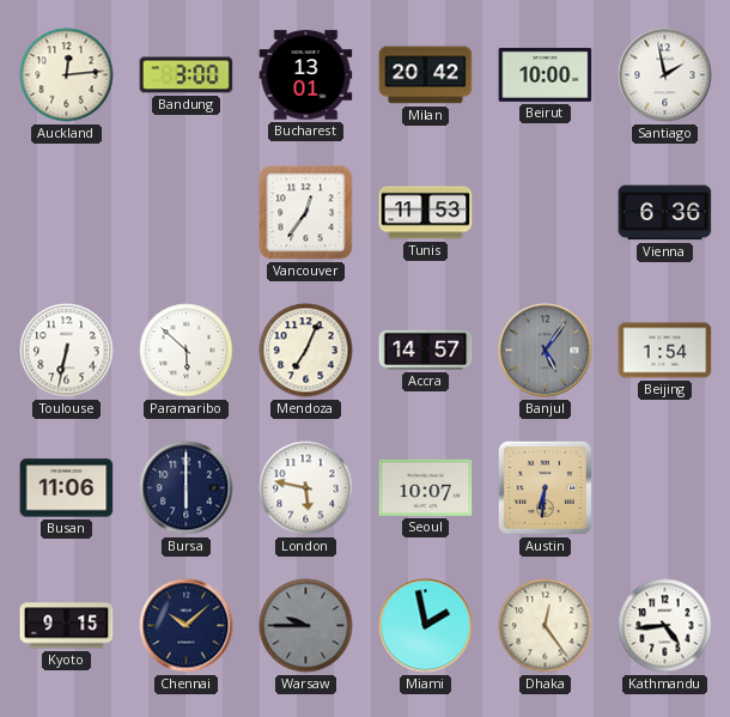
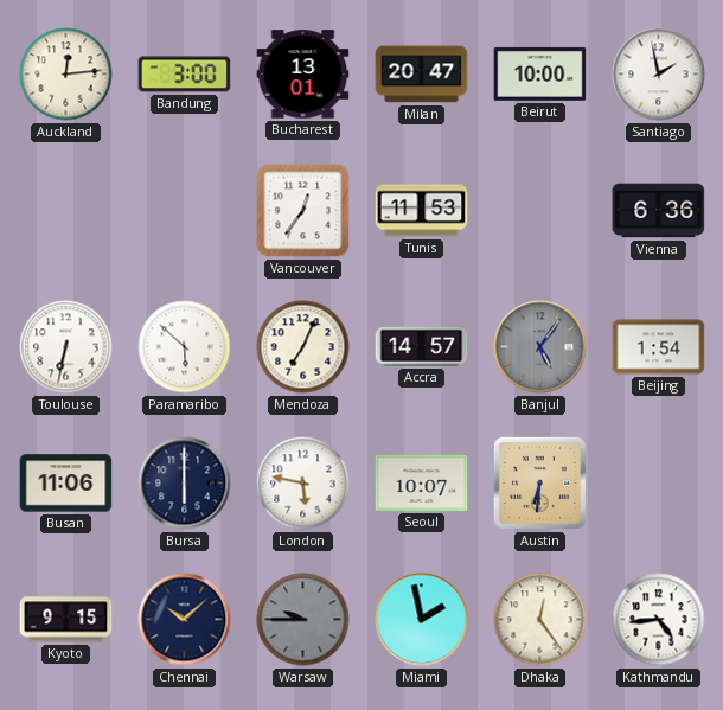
Milan: 20:42 -> 20:47 (422, 75)
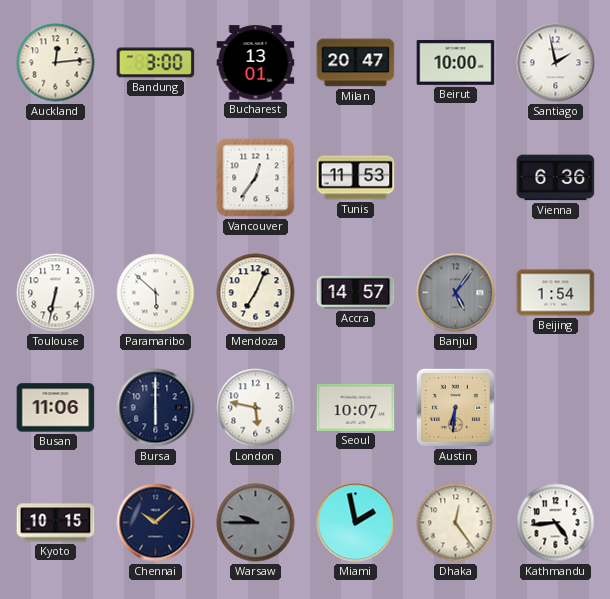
Kyoto: 9:15 -> 10:15 (56, 523)
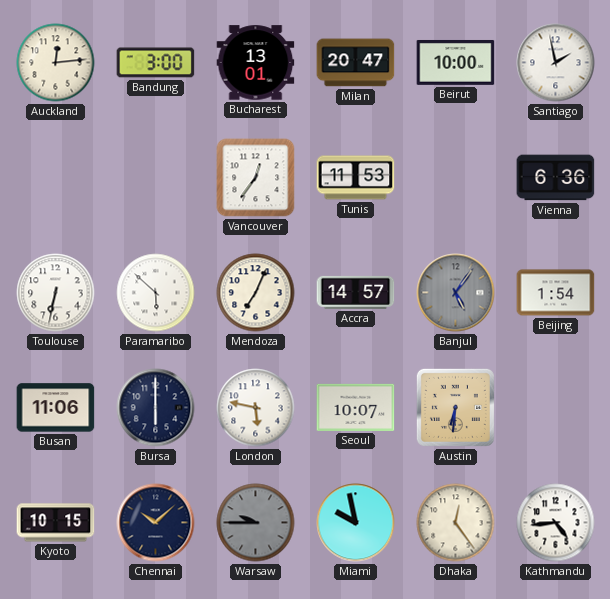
Miami: 1:58 -> 9:58 (356, 523)
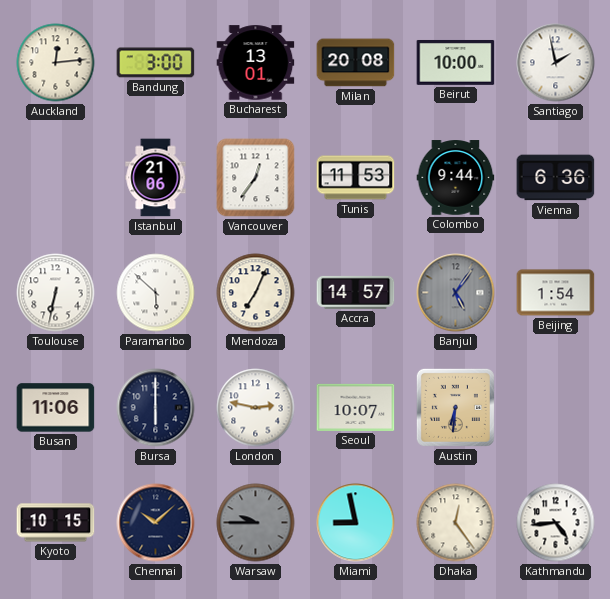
Milan: 20:47 -> 20:08 (356, 63)
Istanbul: none -> 21:06 (156, 178)
Colombo: none -> 9:44 (456, 178)
London: 5:47 -> 2:47 (256, 408)
Miami: 9:58 -> 8:58 (356, 523)
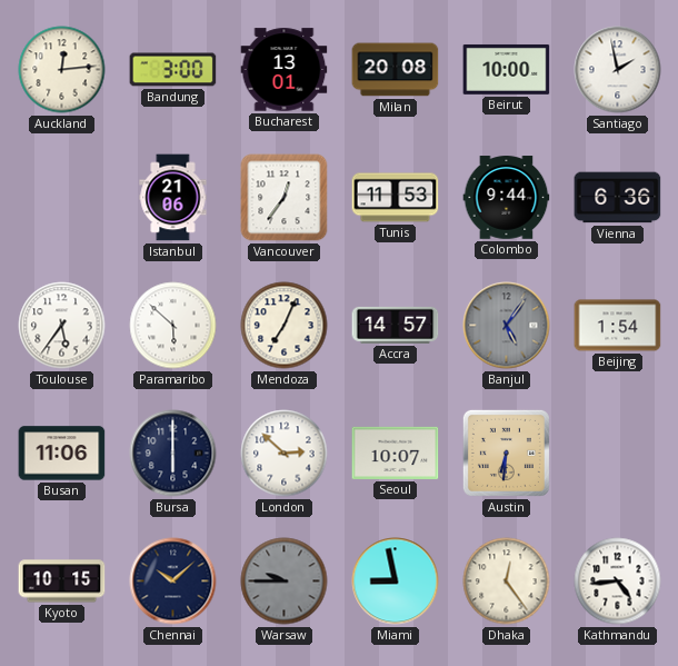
Toulouse: 6:32 -> 5:36 (62, 326)
London: 2:47 -> 2:52 (285, 454)
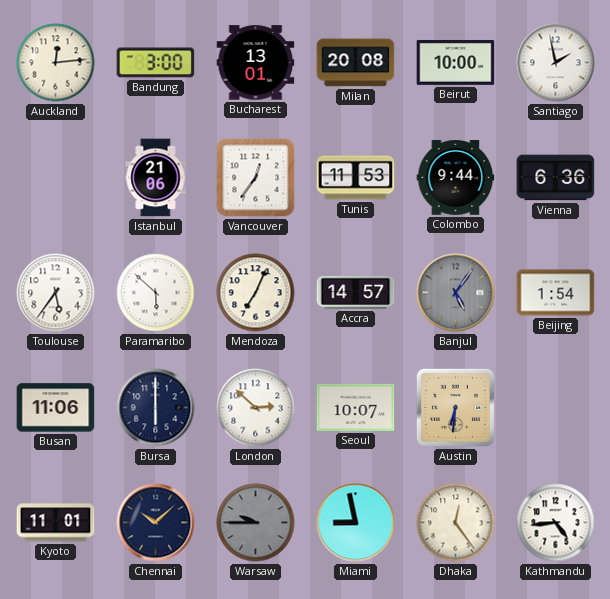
Kyoto: 10:15 -> 11:01 (56, 523)
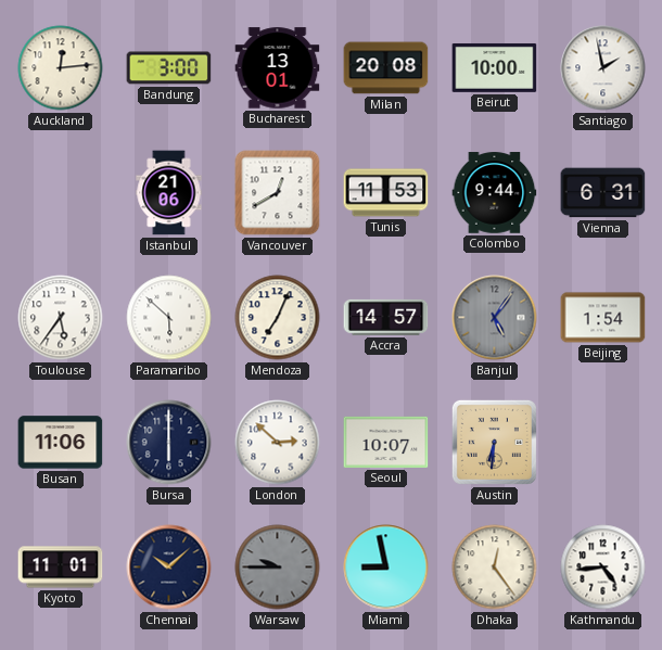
Vancouver: 12:36 -> 12:40 (278, 193)
Vienna: 6:36 -> 6:31 (603, 193)
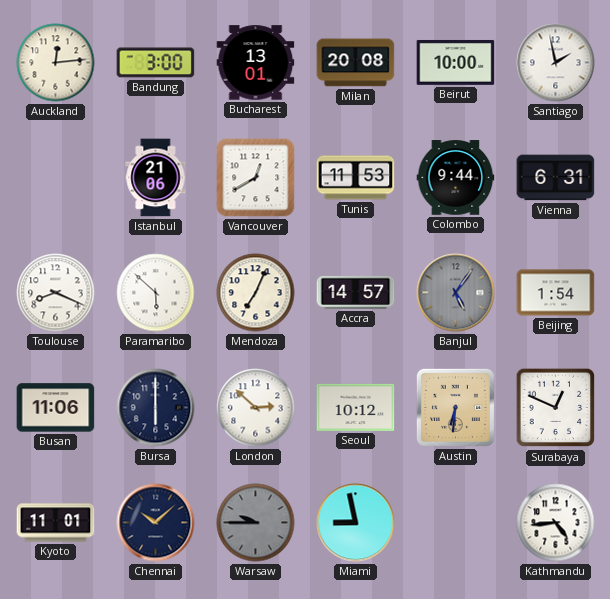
Toulouse: 5:36 -> 8:19 (56, 293)
Seoul: 10:07 -> 10:12 (356, 407)
Surabaya: none -> 12:49 (556, 408)
Dhaka: 12:24 -> none (495, 568)
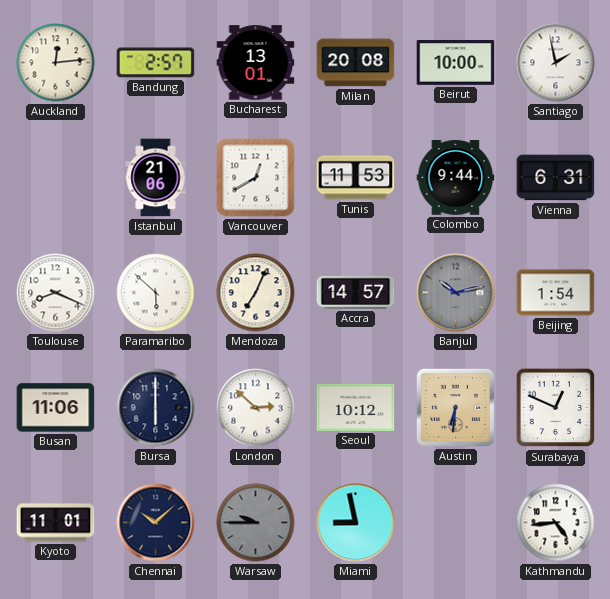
Bandung: 3:00 -> 2:57 (156, 63)
Banjul: 5:06 -> 10:13 (456, 293)
